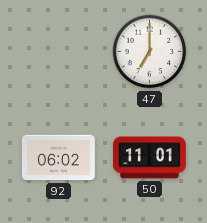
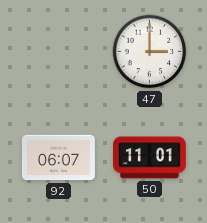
47: 7:00 -> 3:00 (150, 52)
92: 06:02 -> 06:07 (58, 158)
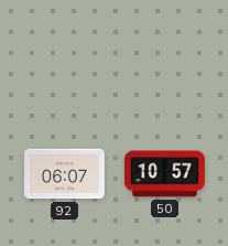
47: 3:00 -> none (150, 52)
50: 11:01 -> 10:57 (164, 174)
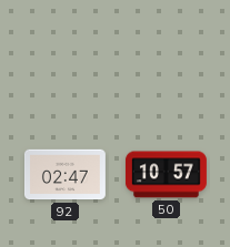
92: 06:07 -> 02:47 (64, 175)
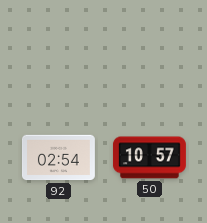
92: 02:47 -> 02:54 (58, 158)
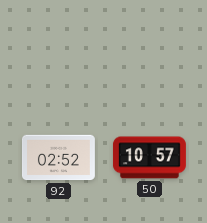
92: 02:54 -> 02:52 (58, 158)
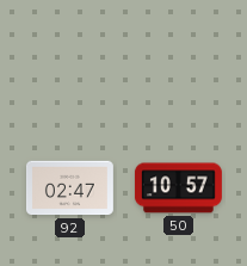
92: 02:52 -> 02:47 (69, 188)
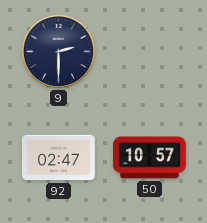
9: none -> 2:30 (58, 51)
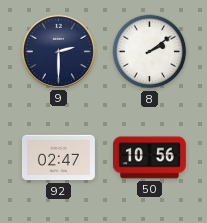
8: none -> 2:09 (150, 52)
50: 10:57 -> 10:56 (149, 158)
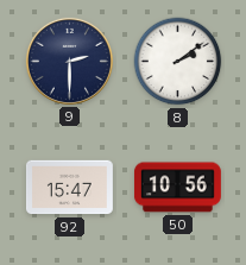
92: 02:47 -> 15:47 (69, 188)
